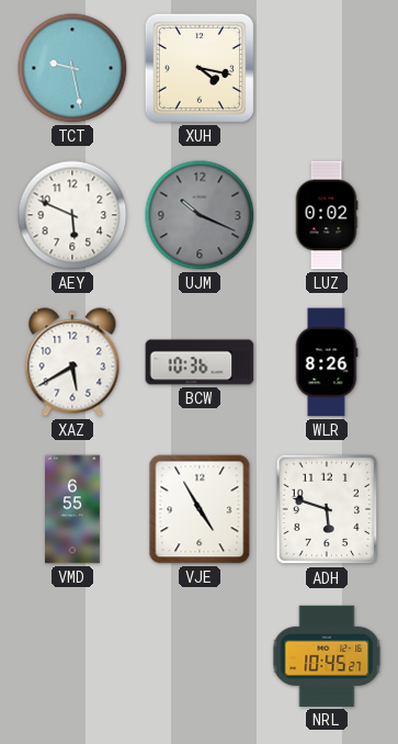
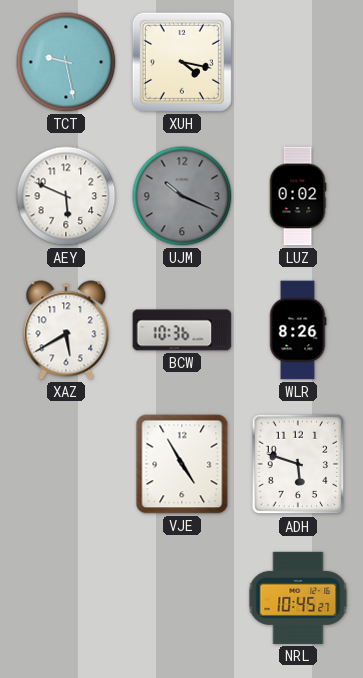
VMD: 6:55 -> none (73, 509)
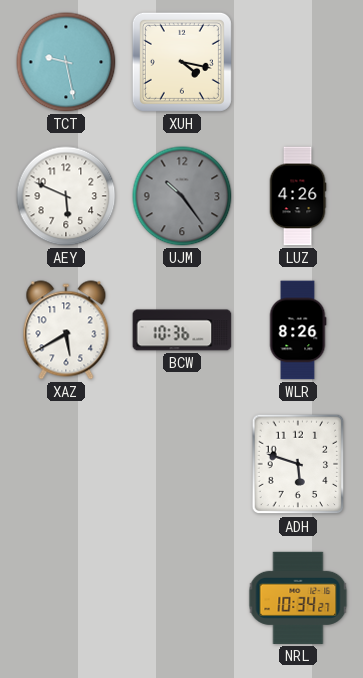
UJM: 10:19 -> 10:24 (182, 196)
LUZ: 0:02 -> 4:26 (298, 196)
VJE: 4:55 -> none (182, 464)
NRL: 10:45 -> 10:34 (298, 598)
